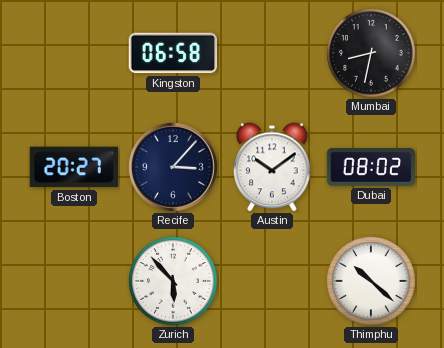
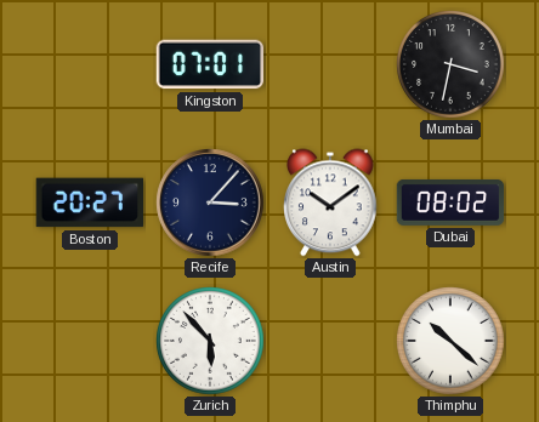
Kingston: 06:58 -> 07:01 (210, 64)
Mumbai: 8:32 -> 3:32 (450, 64)
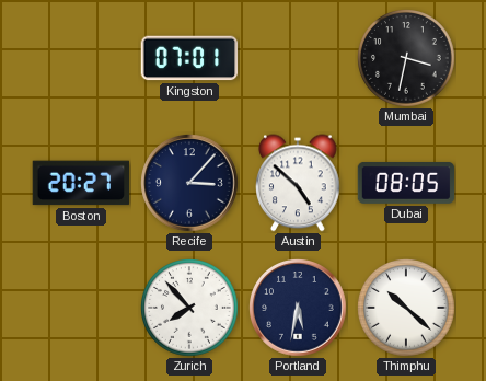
Austin: 10:09 -> 4:52 (298, 183)
Dubai: 08:02 -> 08:05 (406, 183)
Zurich: 5:53 -> 7:53 (189, 308)
Portland: none -> 5:32 (298, 308)
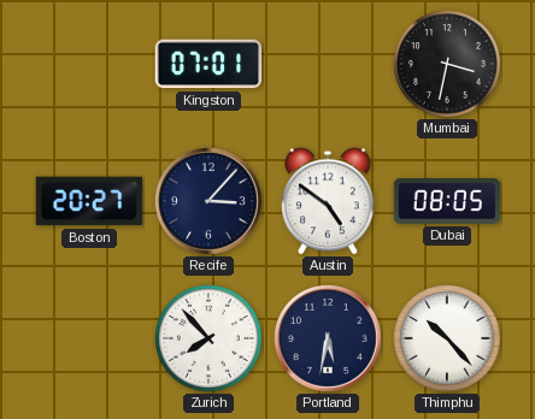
Austin: 4:52 -> 4:51 (328, 201)
Thimphu: 10:22 -> 10:23 (447, 338)
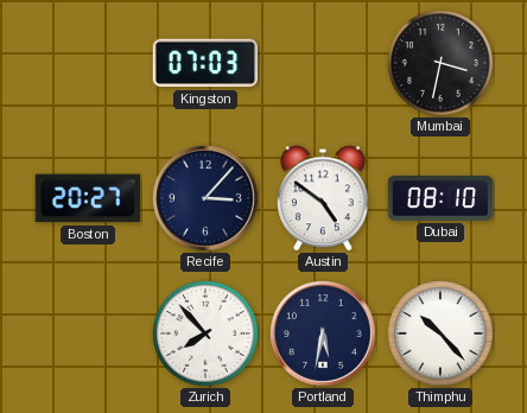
Kingston: 07:01 -> 07:03 (205, 63)
Dubai: 08:05 -> 08:10 (440, 198)
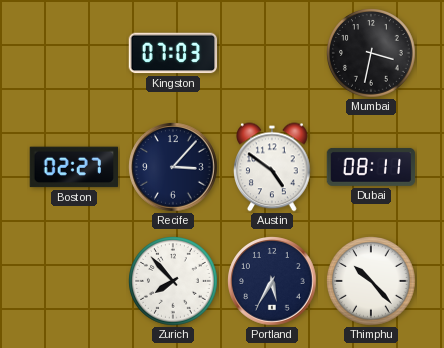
Boston: 20:27 -> 02:27 (73, 167)
Dubai: 08:10 -> 08:11 (371, 167)
Portland: 5:32 -> 5:35 (272, 281)
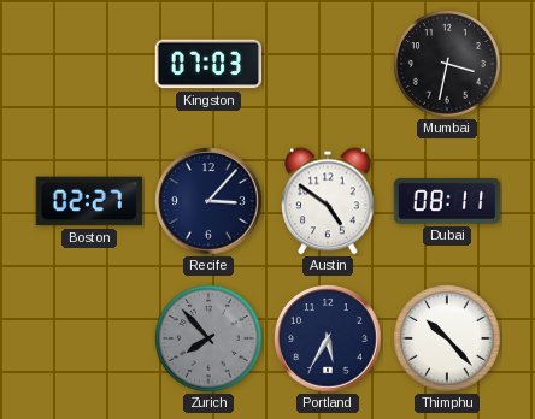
Zurich dial: white -> grey (208, 338)
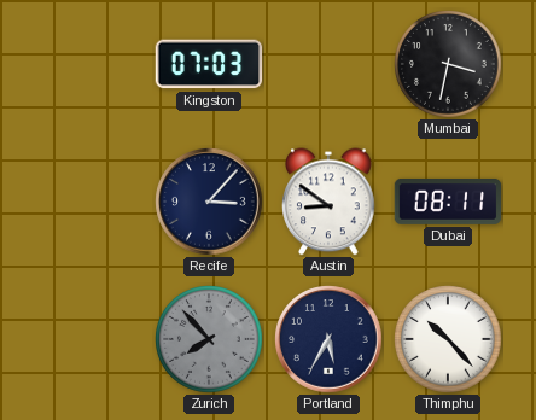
Boston: 02:27 -> none (88, 201)
Austin: 4:51 -> 8:51 (328, 202)
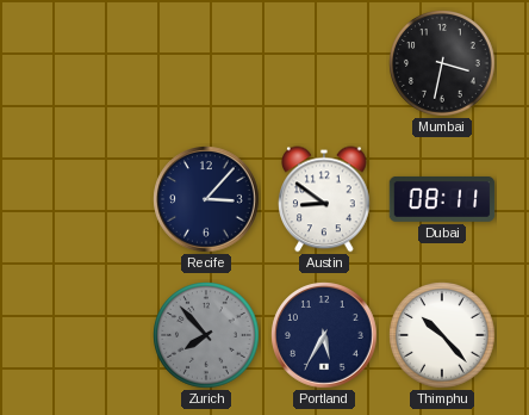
Kingston: 07:03 -> none (209, 64)
